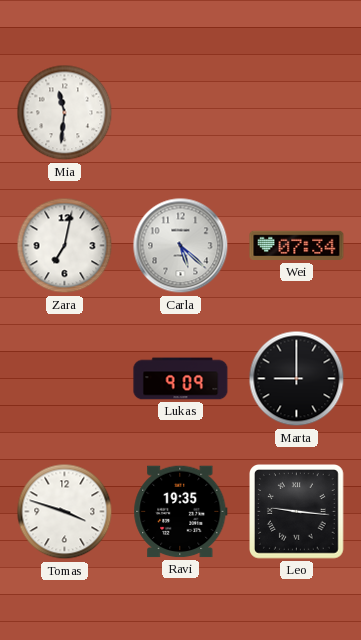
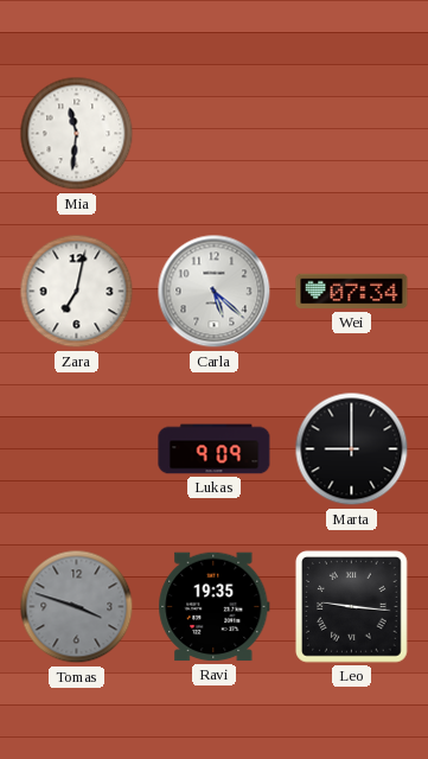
Tomas dial: white -> grey (77, 607)
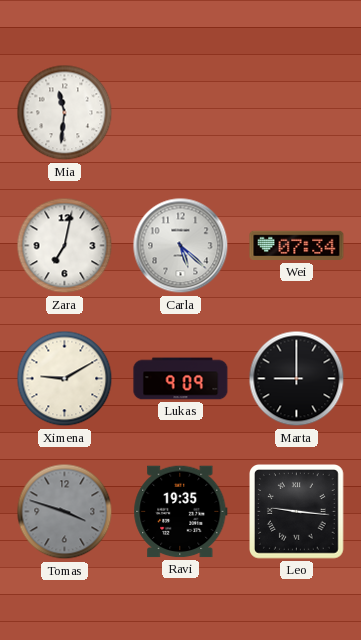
Ximena: none -> 9:10 (65, 379)
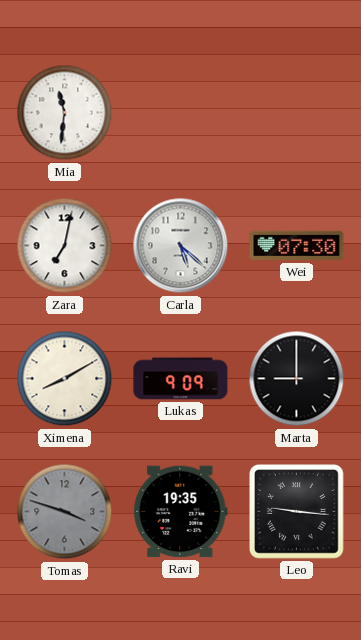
Wei: 07:34 -> 07:30 (297, 246)
Ximena: 9:10 -> 8:10 (65, 379)
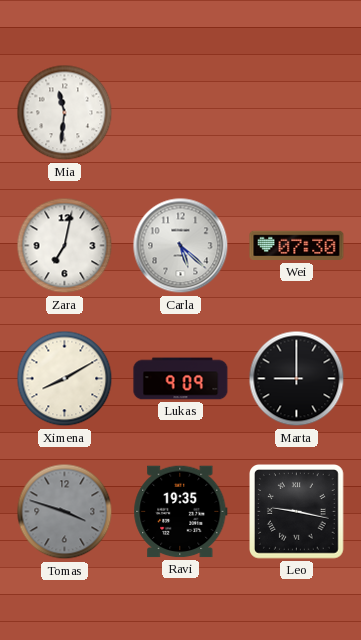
Leo: 9:16 -> 9:17 (297, 512)
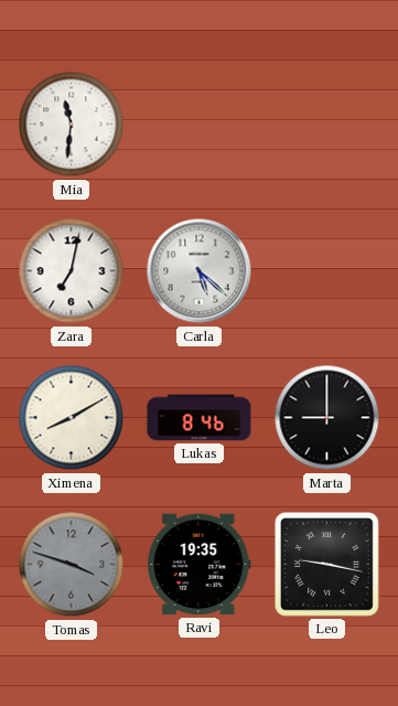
Wei: 07:30 -> none (297, 246)
Lukas: 9:09 -> 8:46 (200, 418)
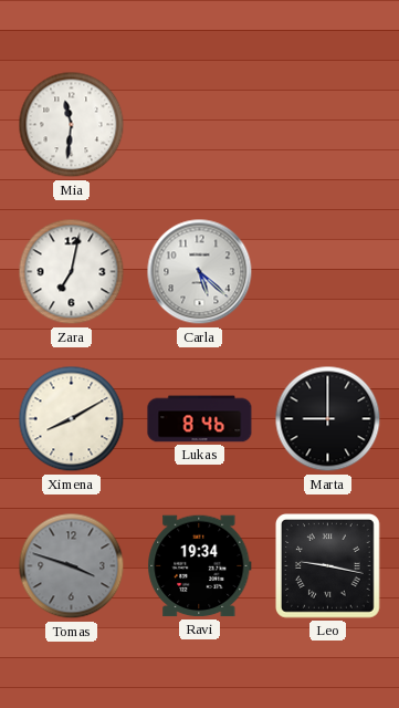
Ravi: 19:35 -> 19:34 (200, 566)
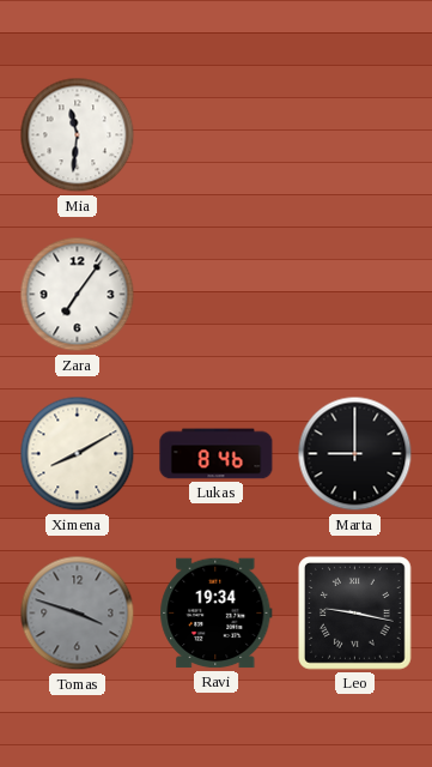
Zara: 7:02 -> 7:06 (78, 295)
Carla: 5:22 -> none (200, 272)
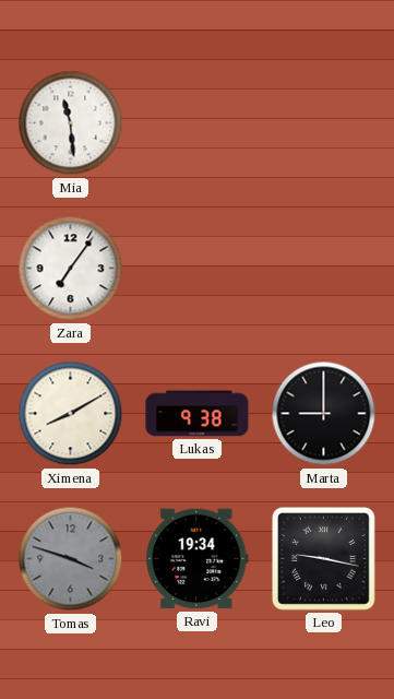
Mia: 11:31 -> 11:29 (71, 123)
Lukas: 8:46 -> 9:38 (198, 414)
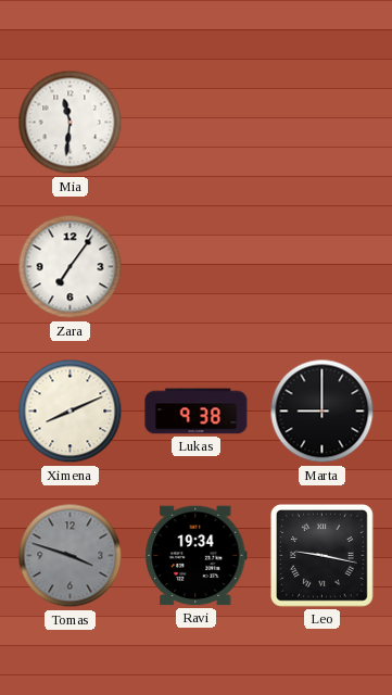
Mia: 11:29 -> 11:31 (71, 123)
Ximena: 8:10 -> 8:11 (71, 412)
